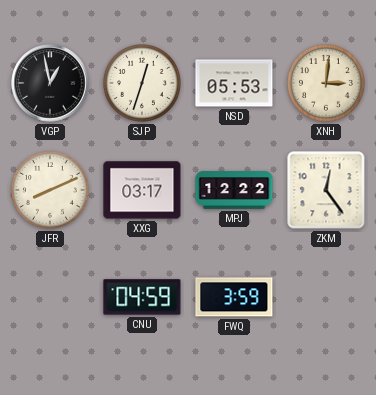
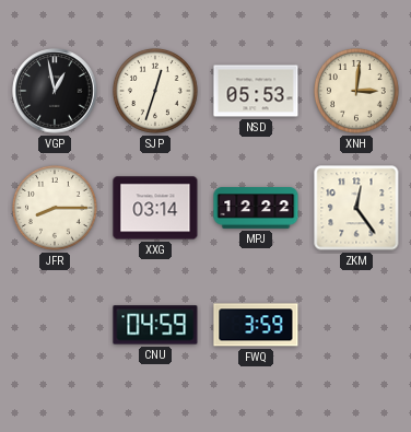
JFR: 8:11 -> 8:15 (55, 208)
XXG: 03:17 -> 03:14 (155, 208)
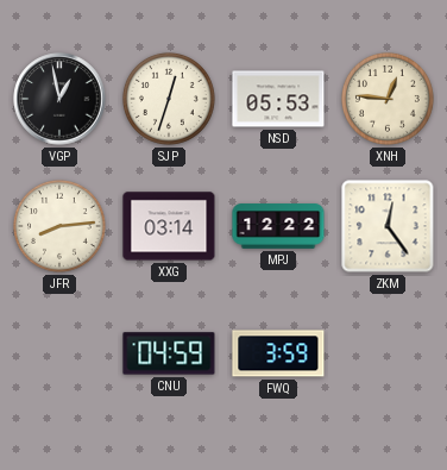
XNH: 3:01 -> 12:46 (388, 99)
JFR: 8:15 -> 8:14 (59, 226)
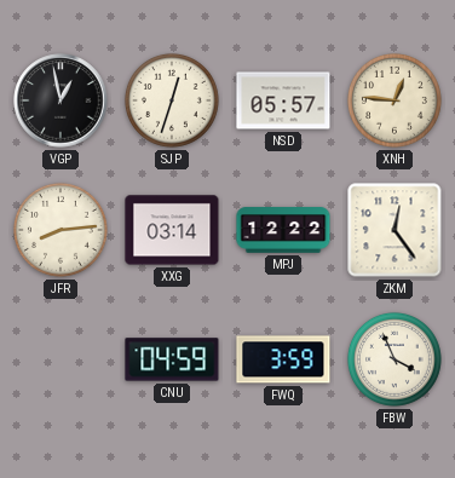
NSD: 05:53 -> 05:57 (283, 100)
FBW: none -> 3:56 (394, 359)
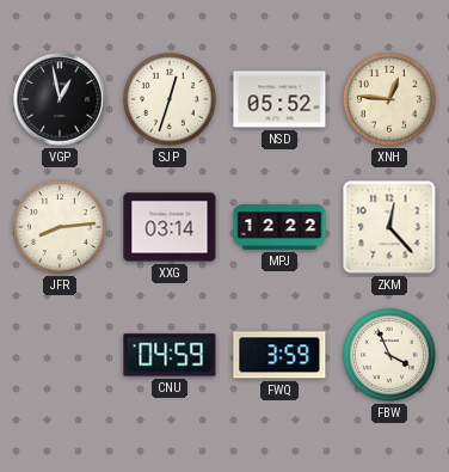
NSD: 05:57 -> 05:52 (279, 99)
ZKM: 12:24 -> 12:23 (389, 227)
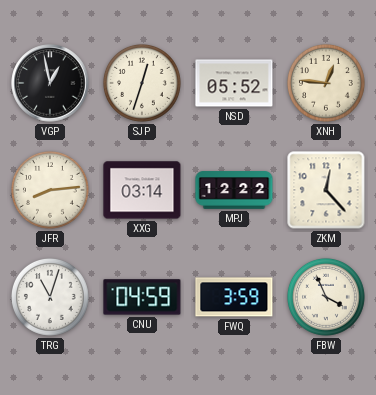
TRG: none -> 11:03 (50, 297)
